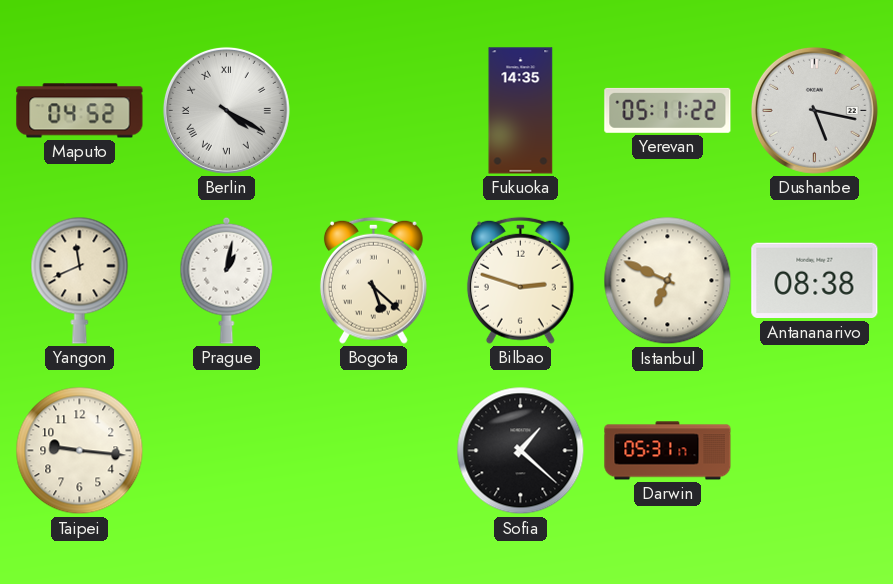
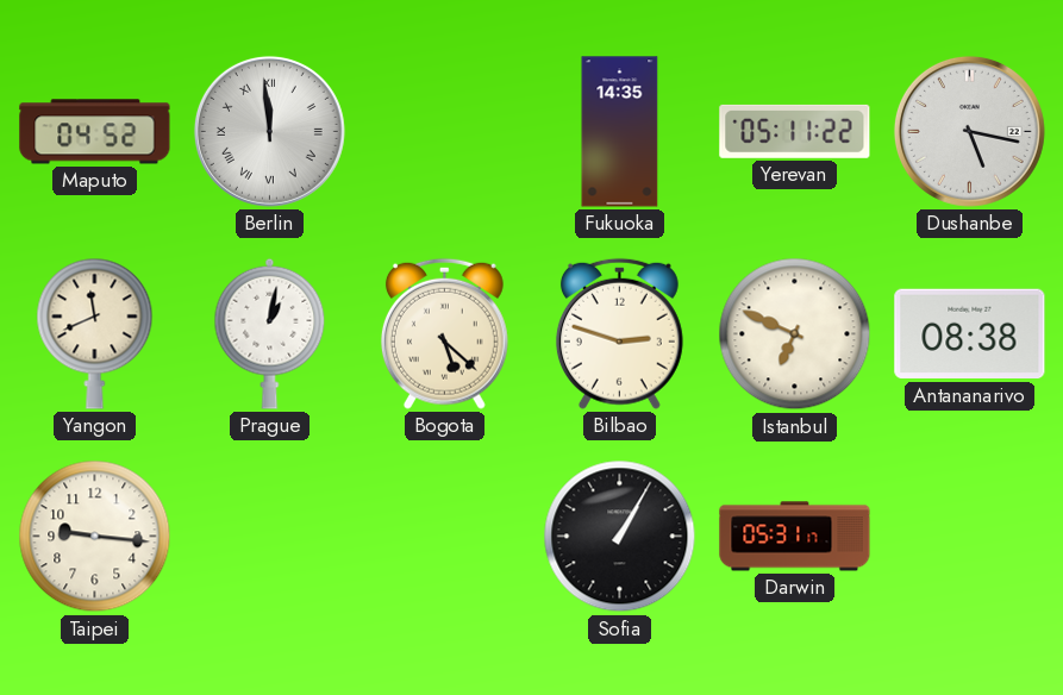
Berlin: 4:20 -> 11:59 (269, 131)
Sofia: 1:22 -> 1:05 (620, 537)
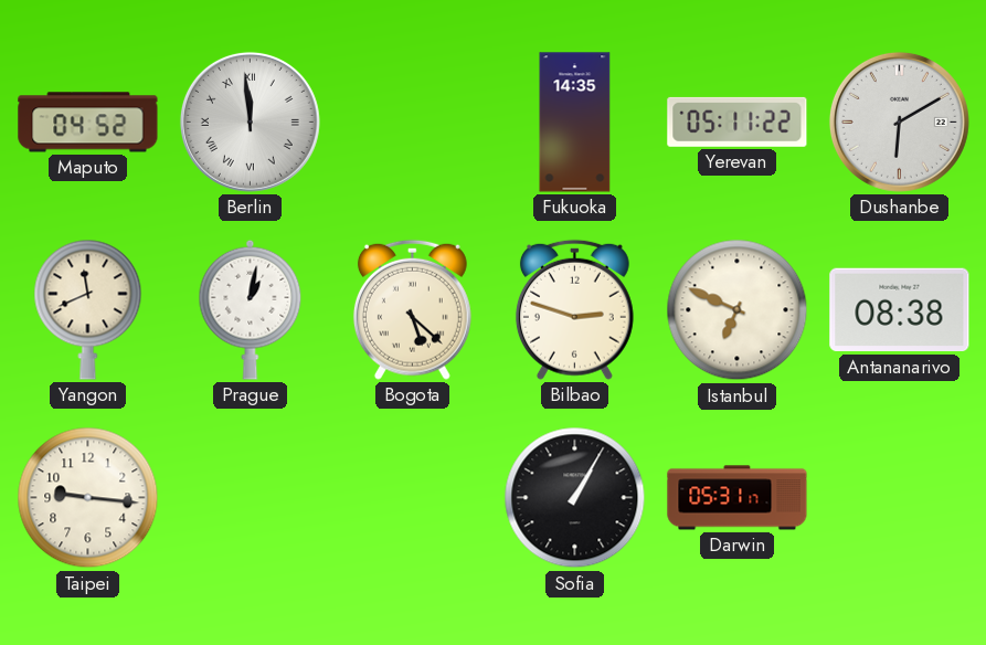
Dushanbe: 5:17 -> 6:10 (899, 121)
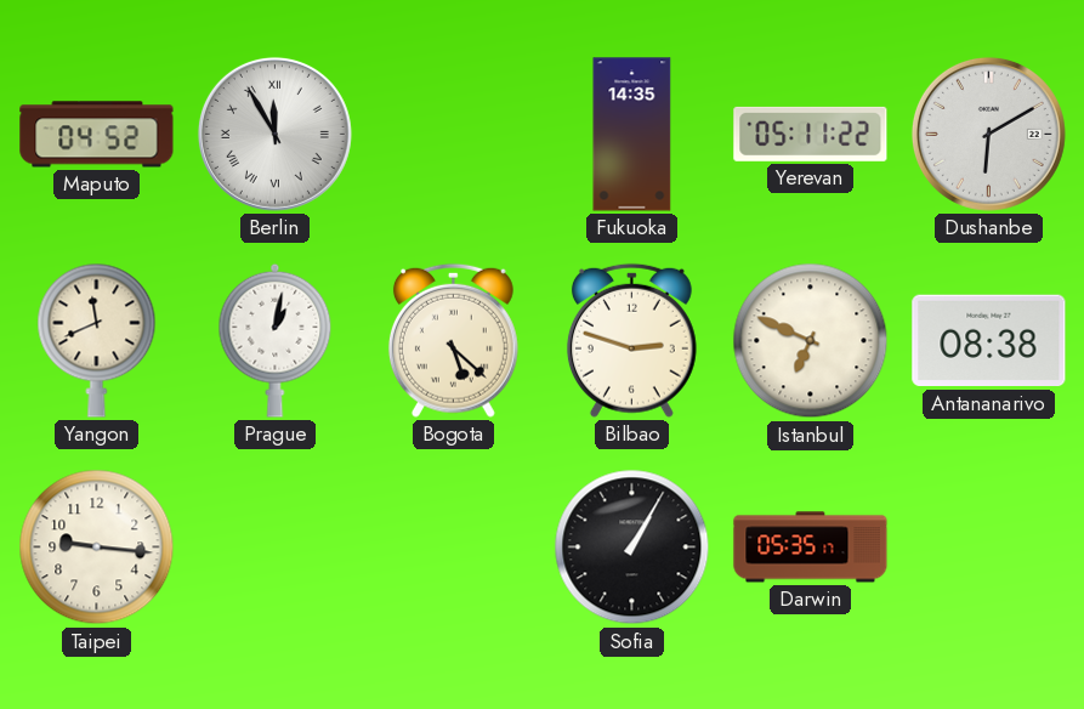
Berlin: 11:59 -> 11:55 (274, 134)
Darwin: 05:31 -> 05:35 (811, 548)
